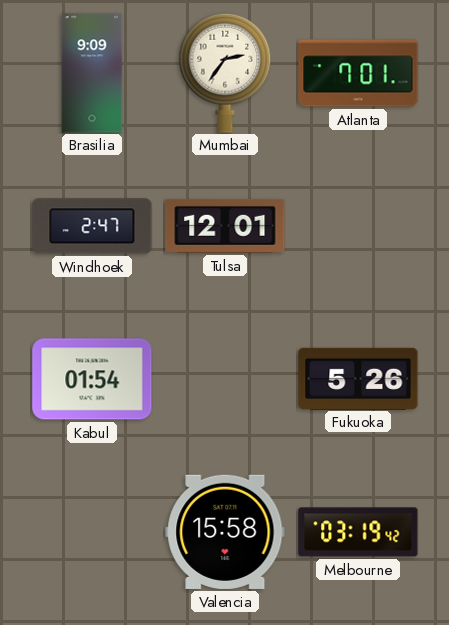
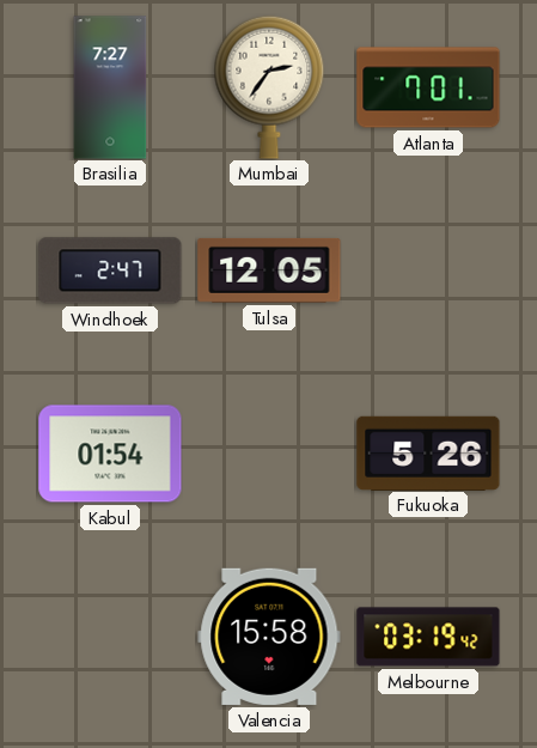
Brasilia: 9:09 -> 7:27 (110, 87)
Tulsa: 12:01 -> 12:05 (269, 270)
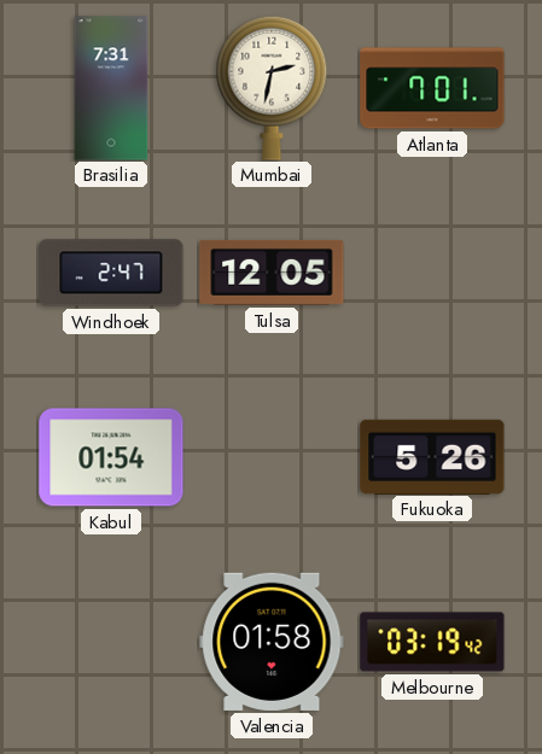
Brasilia: 7:27 -> 7:31 (111, 88)
Mumbai: 2:36 -> 2:32 (272, 88)
Valencia: 15:58 -> 01:58 (272, 642)
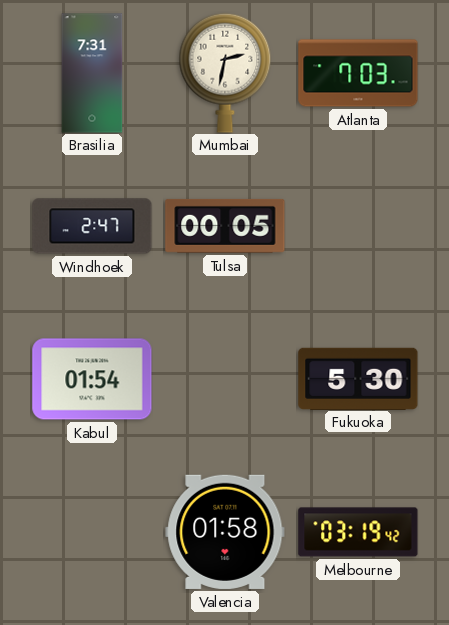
Atlanta: 7:01 -> 7:03 (358, 73)
Tulsa: 12:05 -> 00:05 (225, 226)
Fukuoka: 5:26 -> 5:30 (358, 378)
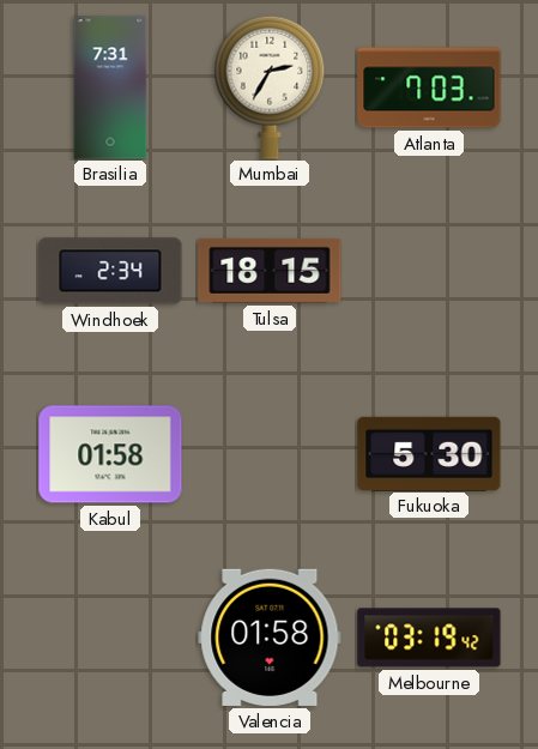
Mumbai: 2:32 -> 2:35 (270, 87)
Windhoek: 2:47 -> 2:34 (110, 271)
Tulsa: 00:05 -> 18:15 (270, 271)
Kabul: 01:54 -> 01:58 (110, 454)
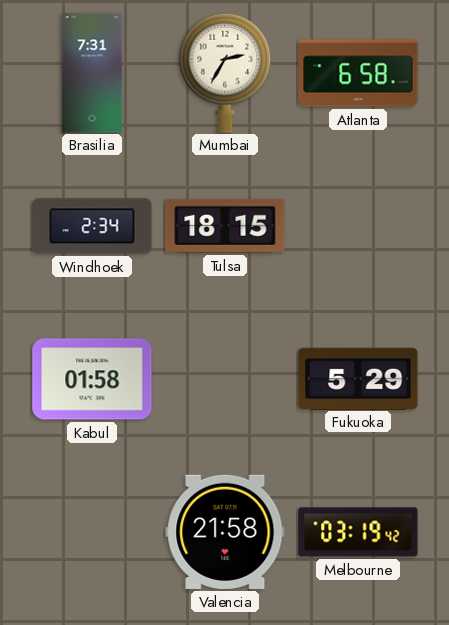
Atlanta: 7:03 -> 6:58 (358, 73)
Fukuoka: 5:30 -> 5:29 (358, 378)
Valencia: 01:58 -> 21:58 (225, 532)
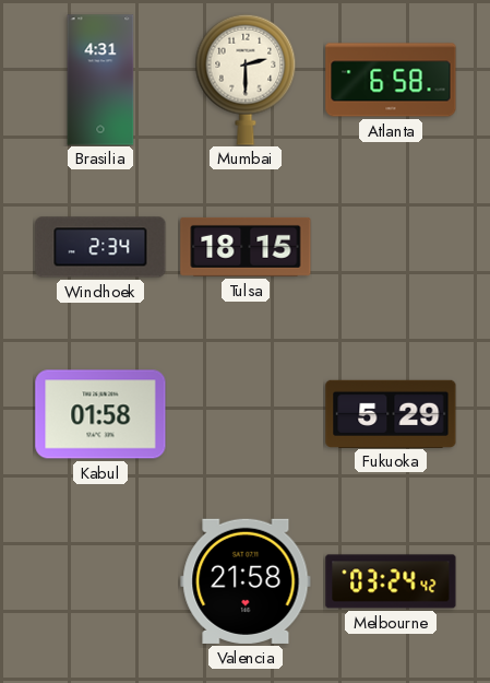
Brasilia: 7:31 -> 4:31 (100, 80)
Mumbai: 2:35 -> 2:30 (246, 80)
Melbourne: 03:19 -> 03:24 (391, 581)
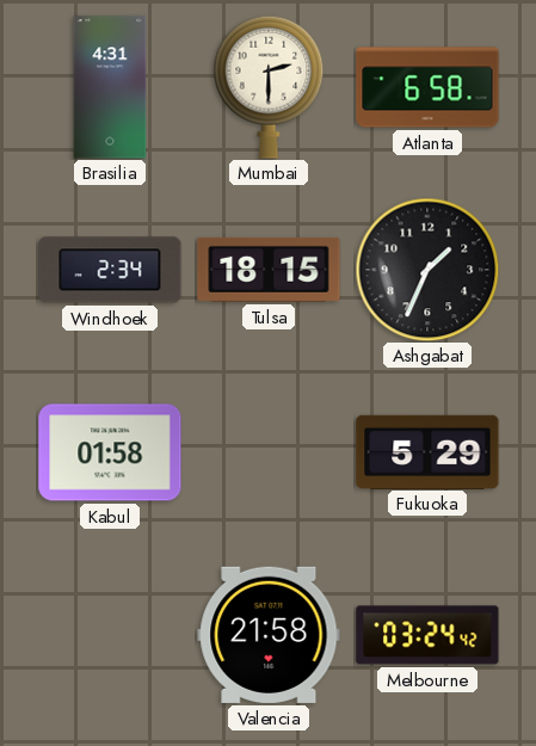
Ashgabat: none -> 1:34 (427, 270)
